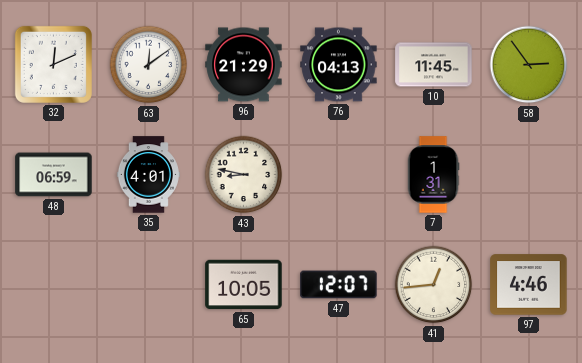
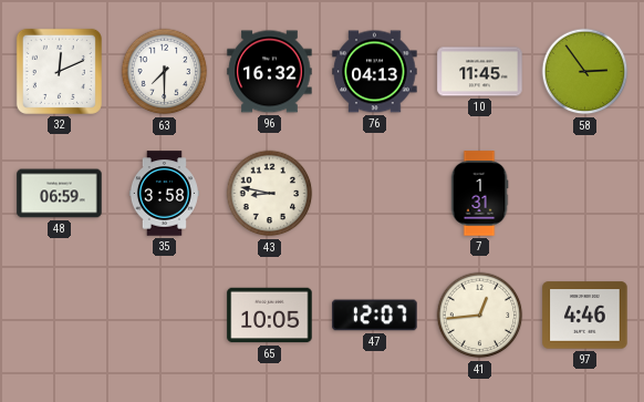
63: 12:09 -> 7:30 (165, 72)
96: 21:29 -> 16:32 (270, 72)
35: 4:01 -> 3:58 (164, 194)
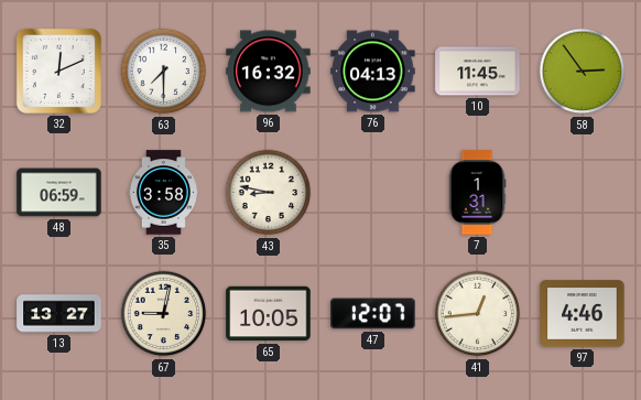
13: none -> 13:27 (59, 314)
67: none -> 9:02 (164, 314)
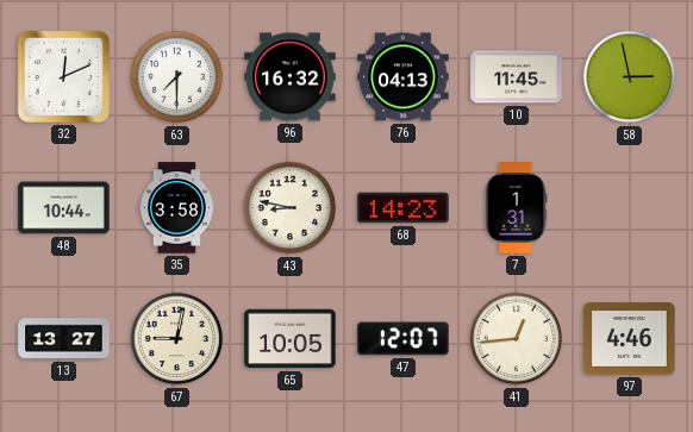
58: 2:54 -> 2:58 (630, 77)
48: 06:59 -> 10:44 (64, 208)
68: none -> 14:23 (404, 208)
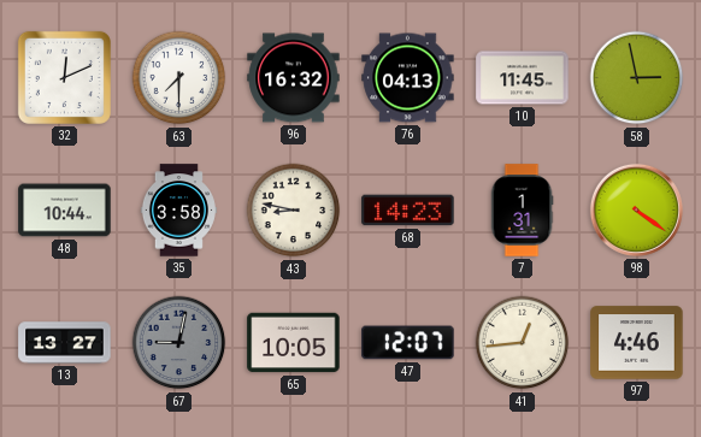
98: none -> 4:21 (636, 209)
67 dial: cream -> grey (179, 343)
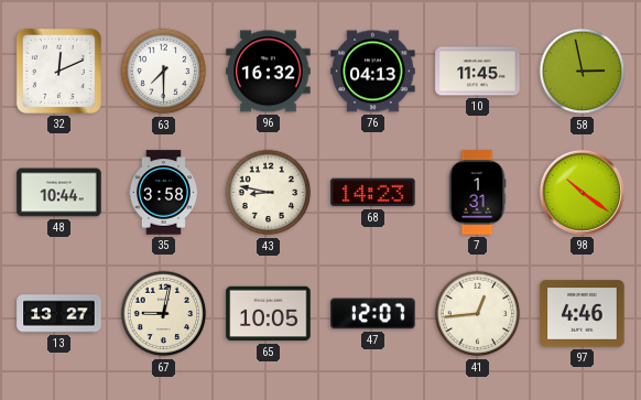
98: 4:21 -> 10:21 (582, 192)
67 dial: grey -> cream (164, 314)
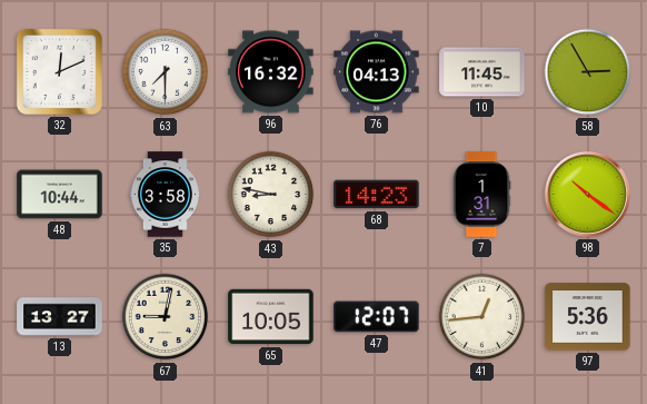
58: 2:58 -> 2:55 (588, 72)
97: 4:46 -> 5:36 (588, 317)
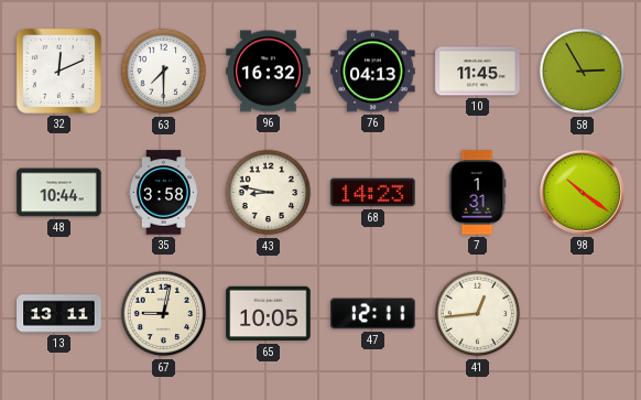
13: 13:27 -> 13:11 (59, 314)
47: 12:07 -> 12:11 (373, 314)
97: 5:36 -> none (588, 317)
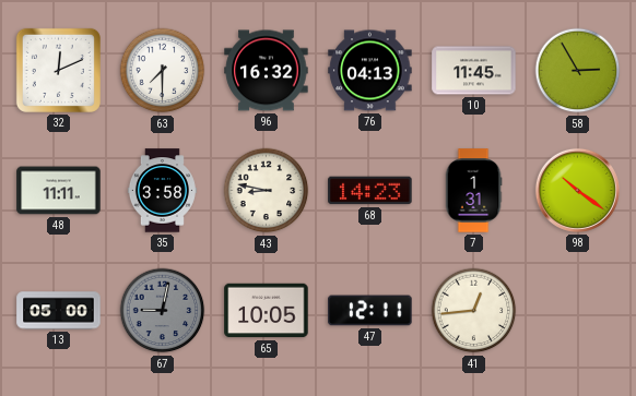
48: 10:44 -> 11:11 (59, 191)
13: 13:11 -> 05:00 (59, 311)
67 dial: cream -> grey (163, 311)
